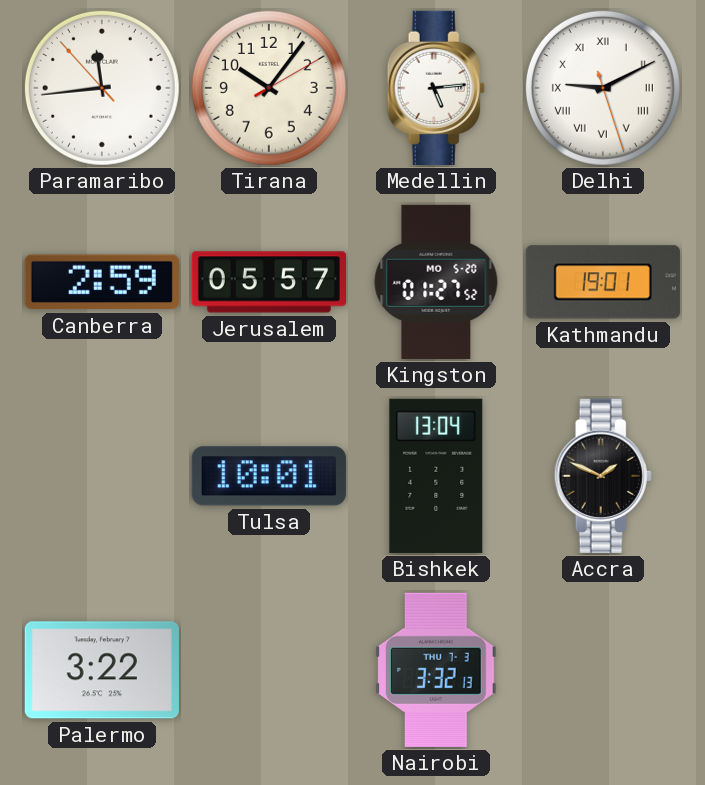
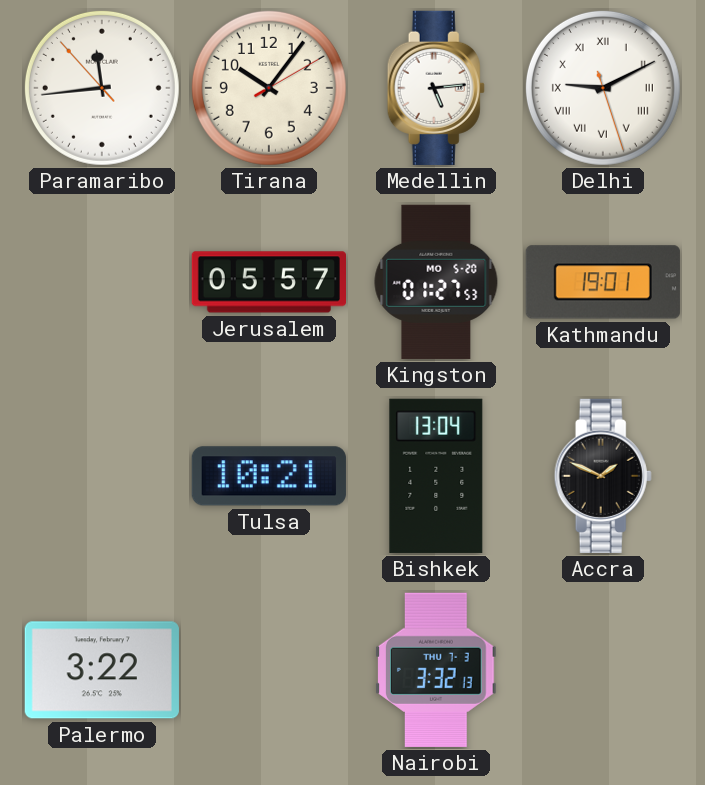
Canberra: 2:59 -> none (102, 282)
Kingston: 01:27:52 -> 01:27:53 (436, 282)
Tulsa: 10:01 -> 10:21 (269, 476)
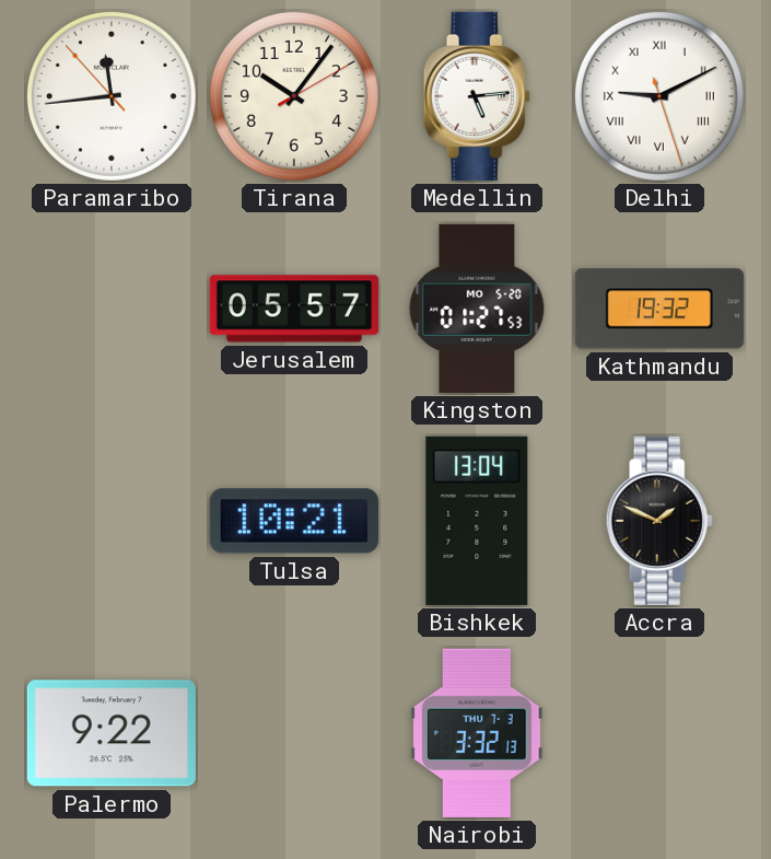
Kathmandu: 19:01 -> 19:32 (659, 309)
Palermo: 3:22 -> 9:22 (112, 733)
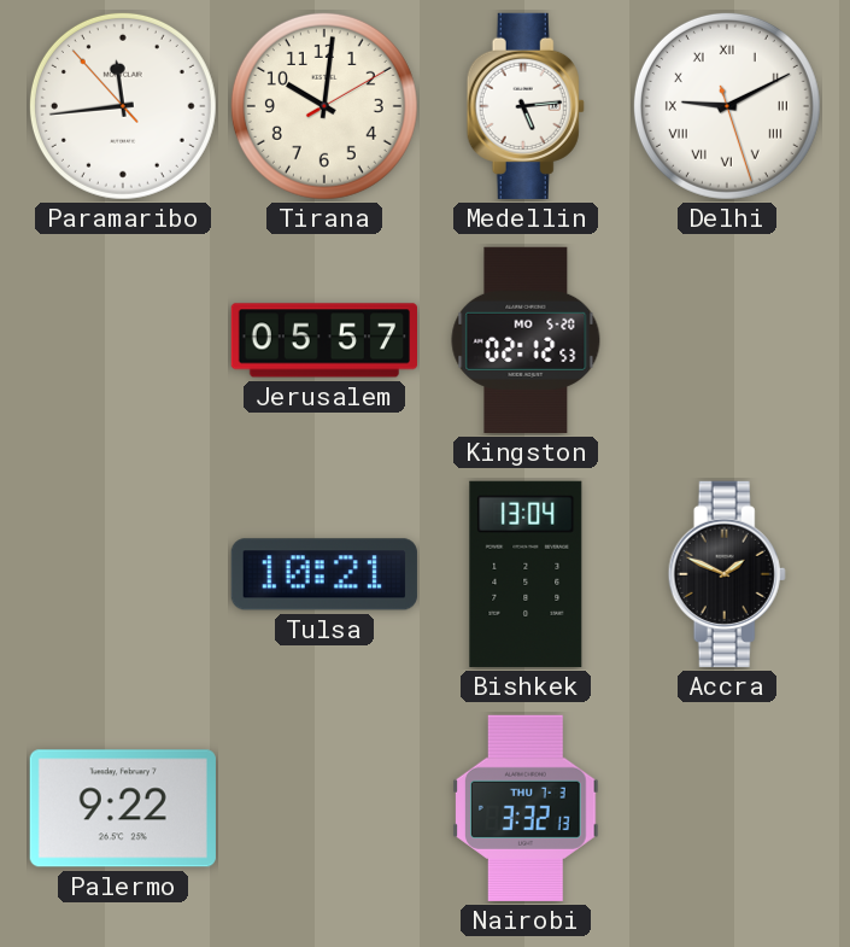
Tirana: 10:06 -> 10:01 (324, 106)
Kingston: 01:27 -> 02:12 (526, 340)
Kathmandu: 19:32 -> none (659, 309)
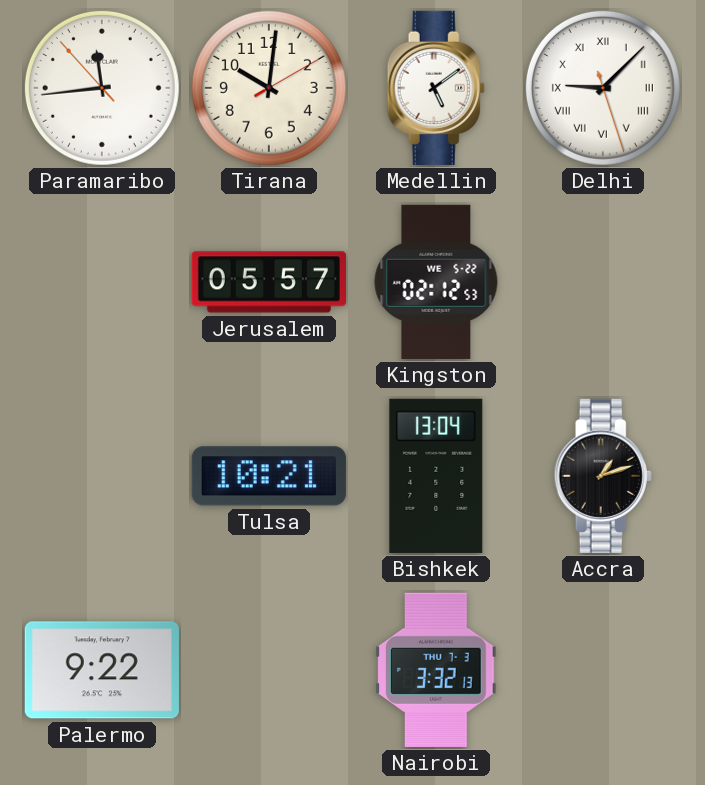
Medellin: 5:14 -> 5:09 (436, 88)
Delhi: 9:10 -> 9:07 (603, 88)
Kingston date: MO 5-20 -> WE 5-22 (436, 282)
Accra: 1:49 -> 1:12 (603, 476)
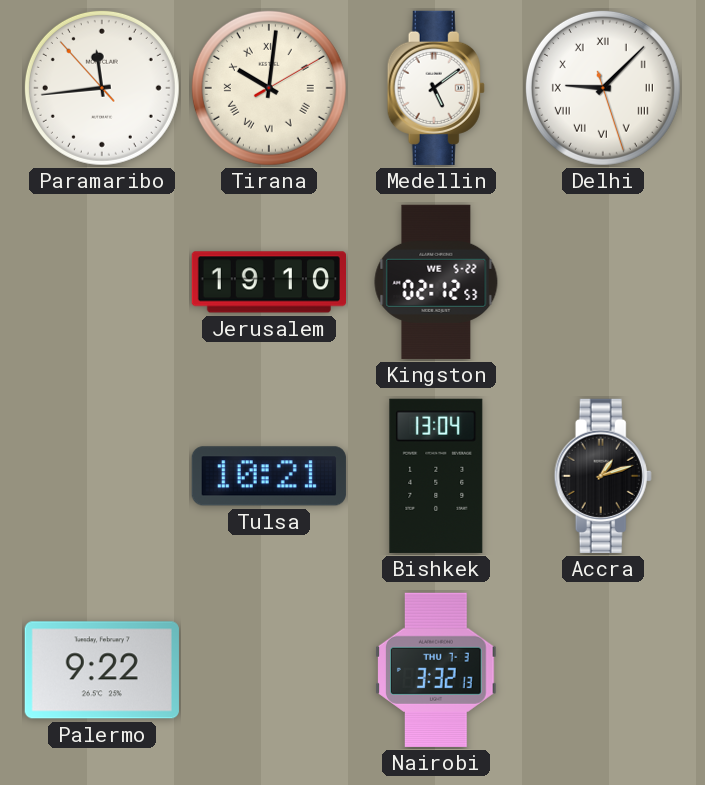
Tirana numerals: Arabic -> Roman (269, 88)
Jerusalem: 05:57 -> 19:10 (268, 282)
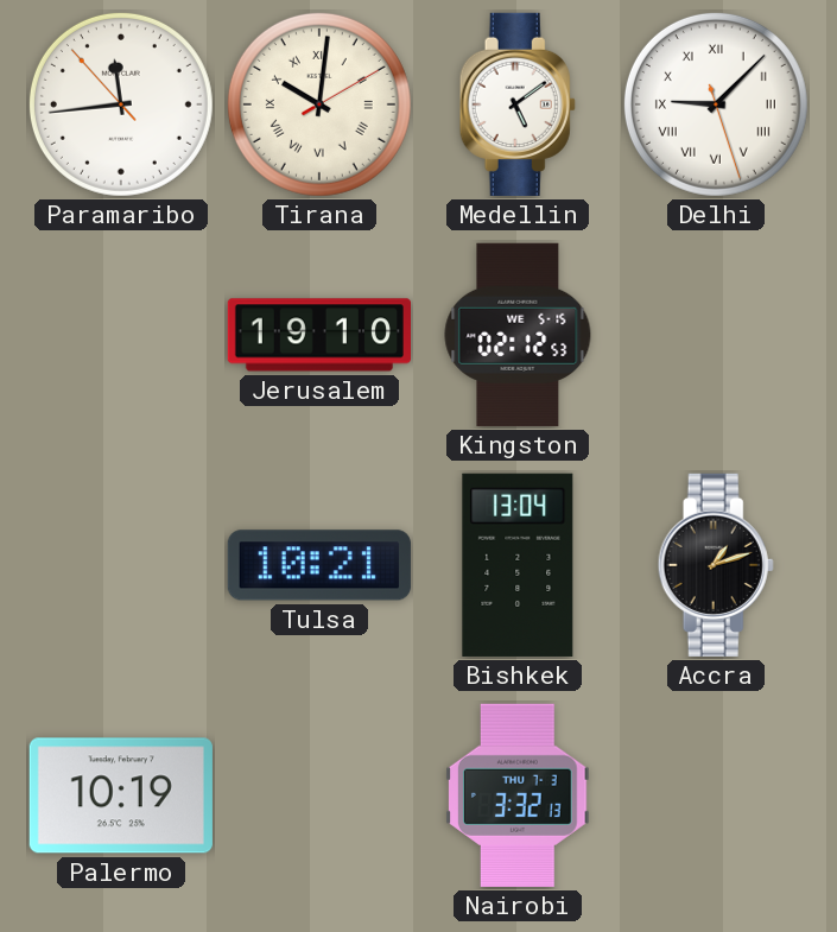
Kingston date: WE 5-22 -> WE 5-15 (518, 335)
Palermo: 9:22 -> 10:19 (121, 795)
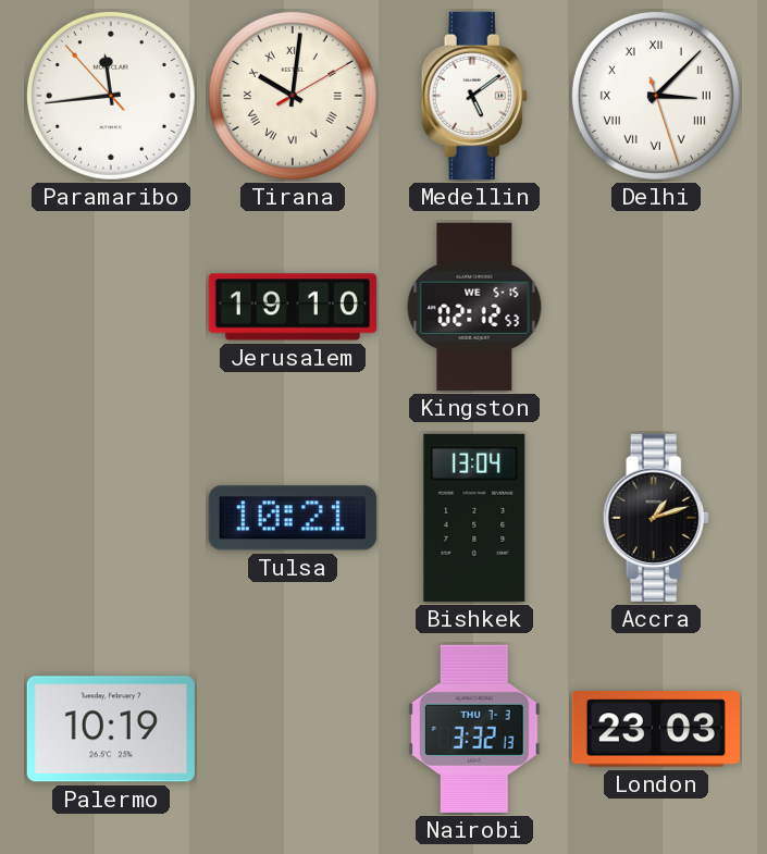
Delhi: 9:07 -> 3:07 (656, 96)
London: none -> 23:03 (656, 729)
